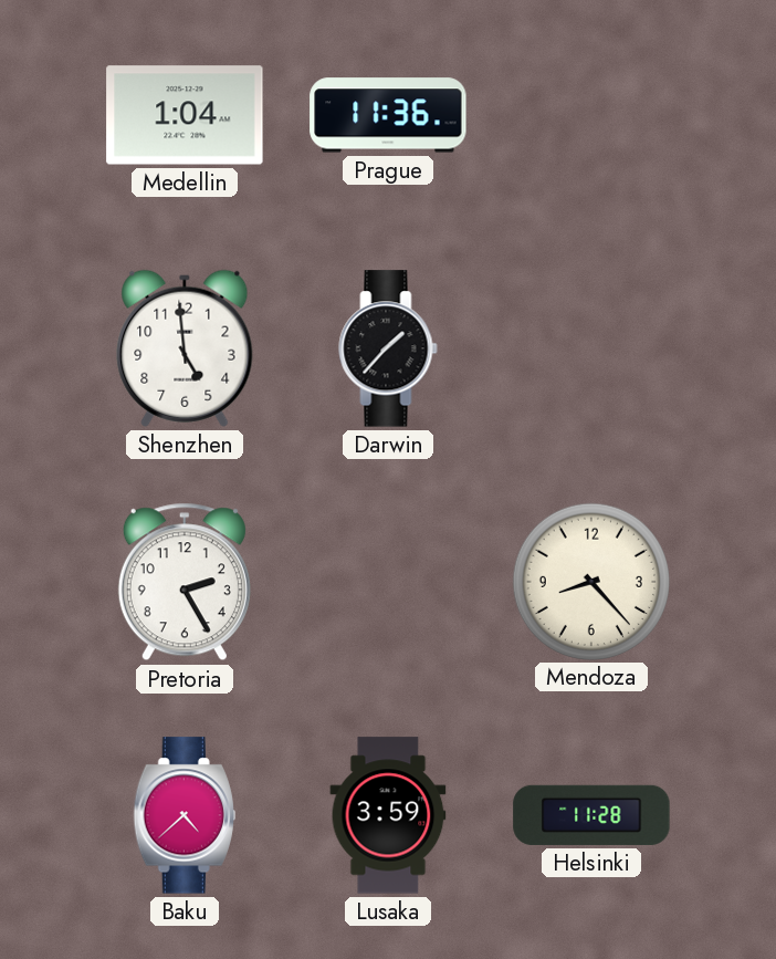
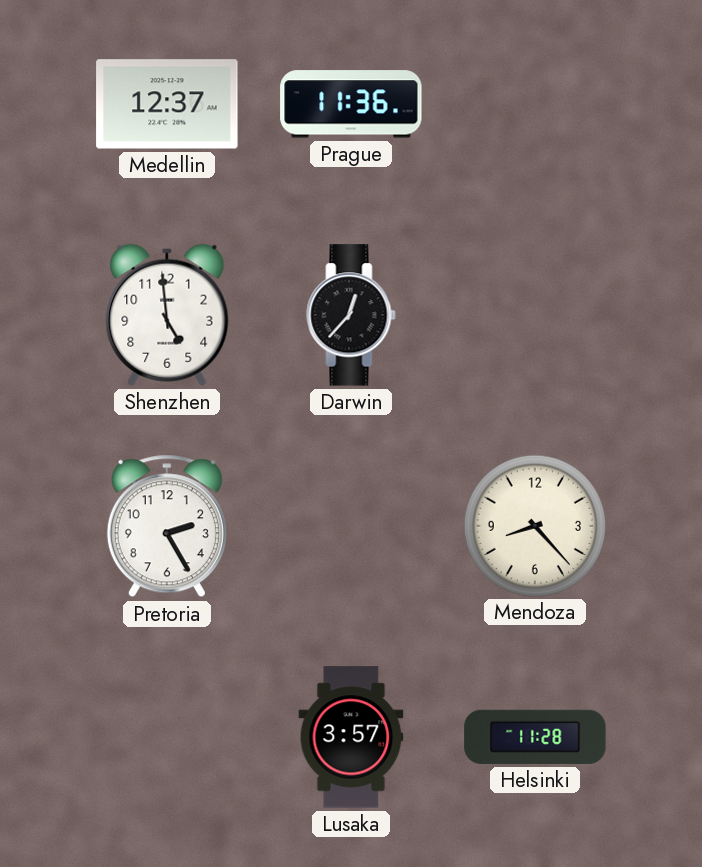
Medellin: 1:04 -> 12:37 (167, 104)
Darwin: 1:37 -> 12:37 (351, 315)
Baku: 4:38 -> none (185, 815)
Lusaka: 3:59 -> 3:57 (351, 737)
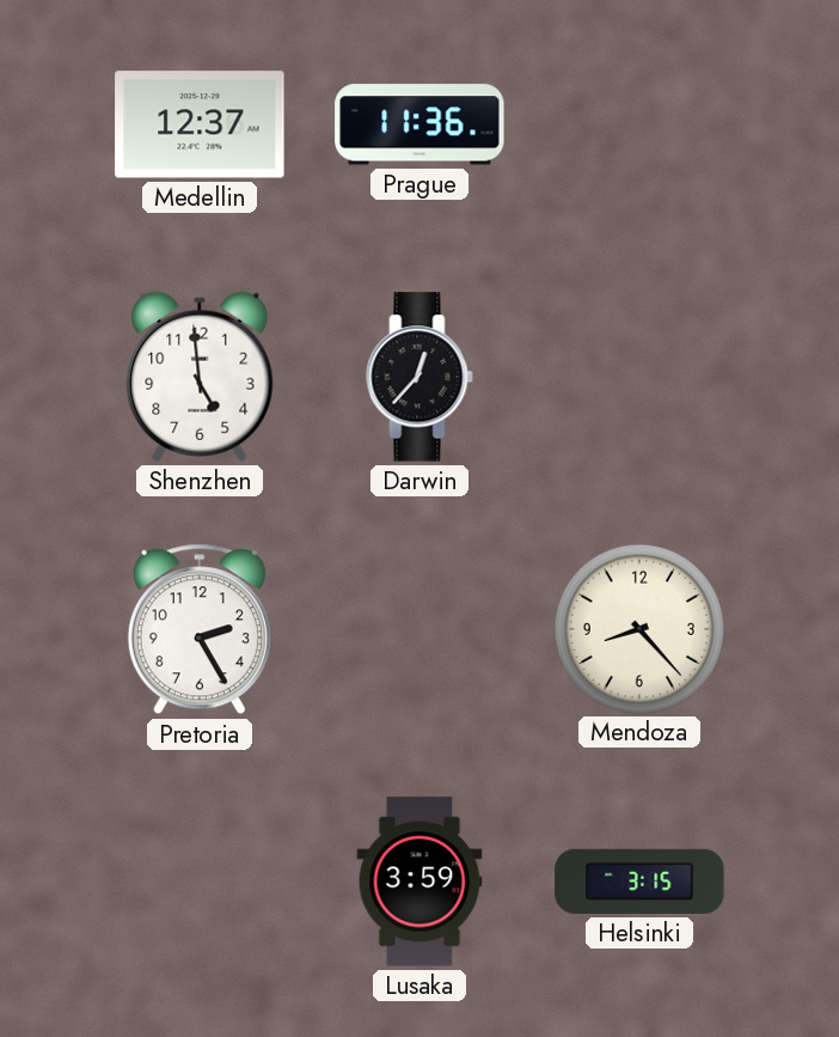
Lusaka: 3:57 -> 3:59 (419, 882)
Helsinki: 11:28 -> 3:15 (639, 882)
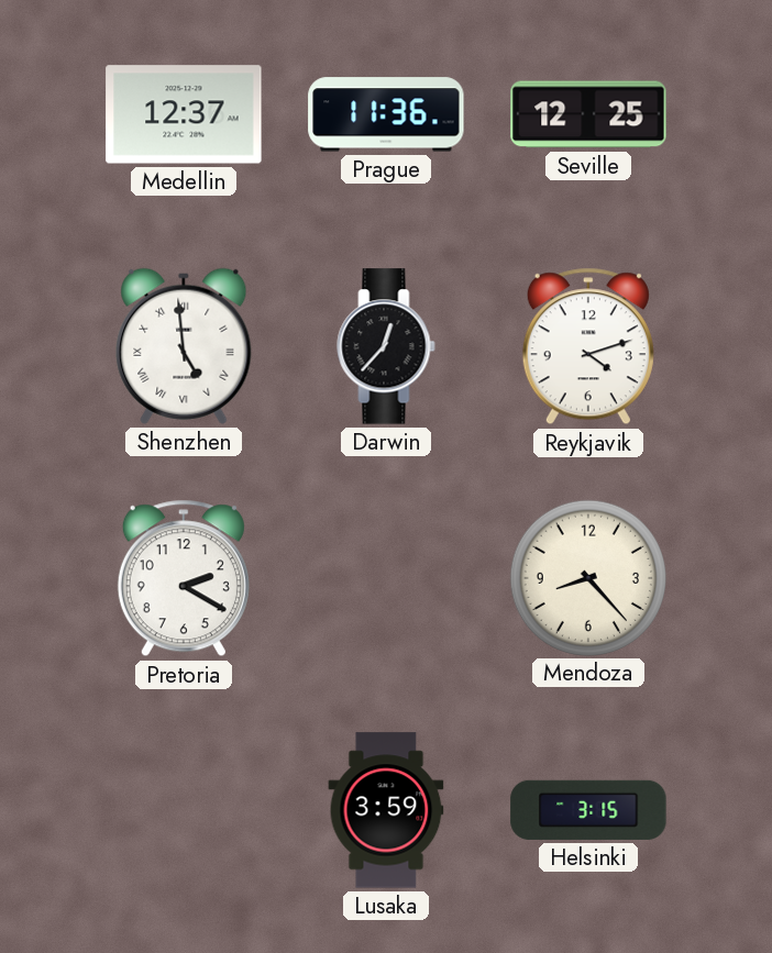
Seville: none -> 12:25 (588, 114)
Shenzhen numerals: Arabic -> Roman (184, 346)
Reykjavik: none -> 4:12 (588, 346)
Pretoria: 2:25 -> 2:20 (184, 578)
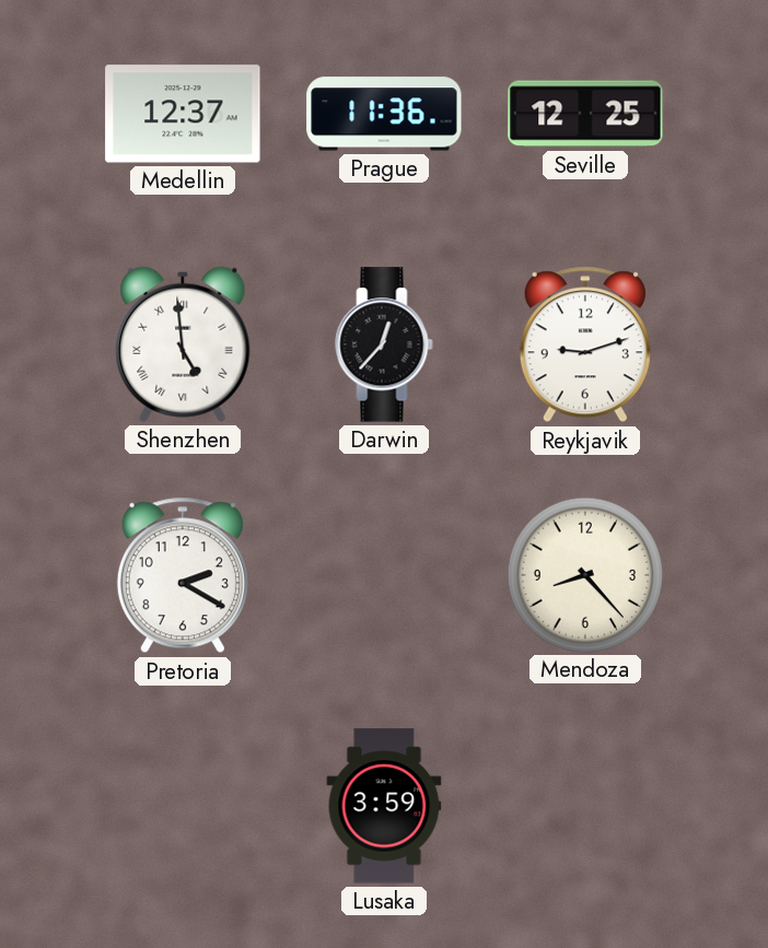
Reykjavik: 4:12 -> 9:12 (585, 344)
Helsinki: 3:15 -> none (588, 810)
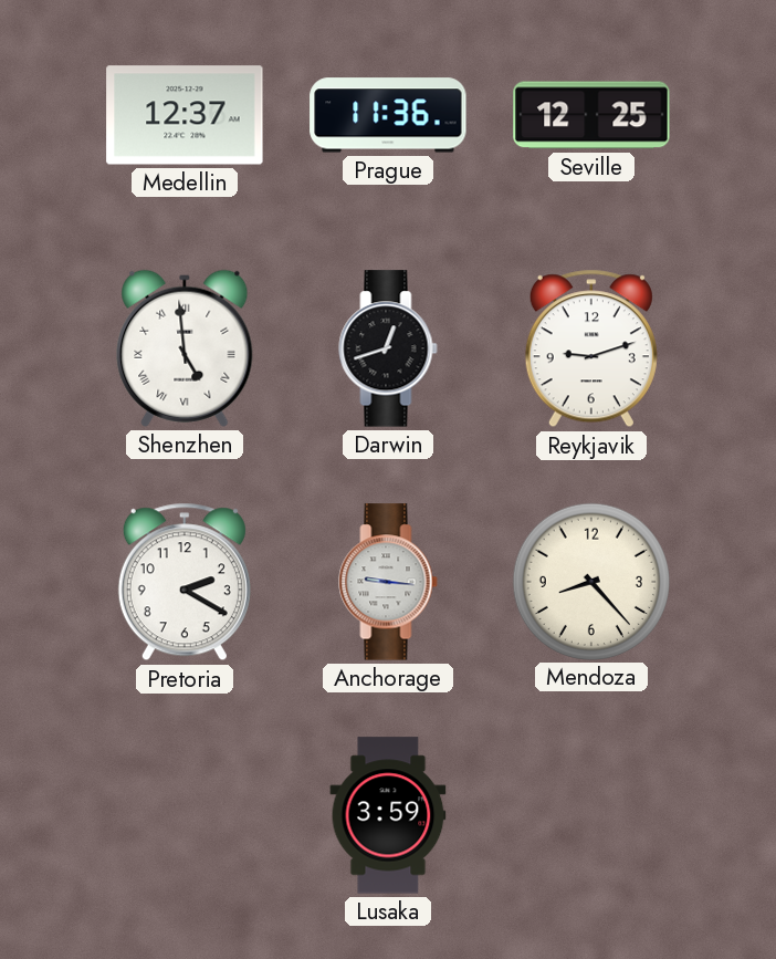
Darwin: 12:37 -> 12:42 (388, 348)
Anchorage: none -> 9:16 (388, 582)
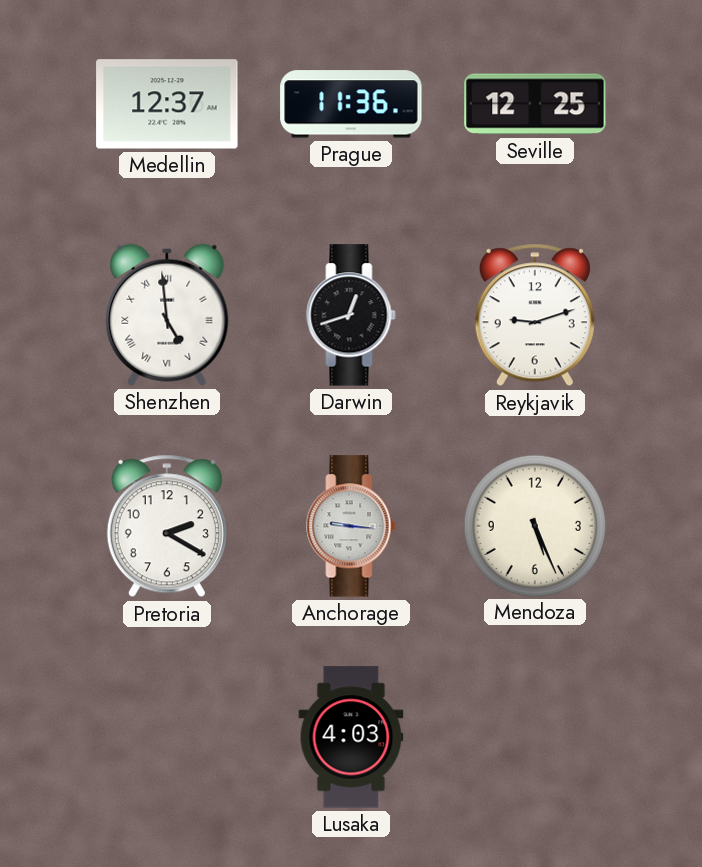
Mendoza: 8:23 -> 5:26 (534, 525)
Lusaka: 3:59 -> 4:03 (351, 737)
